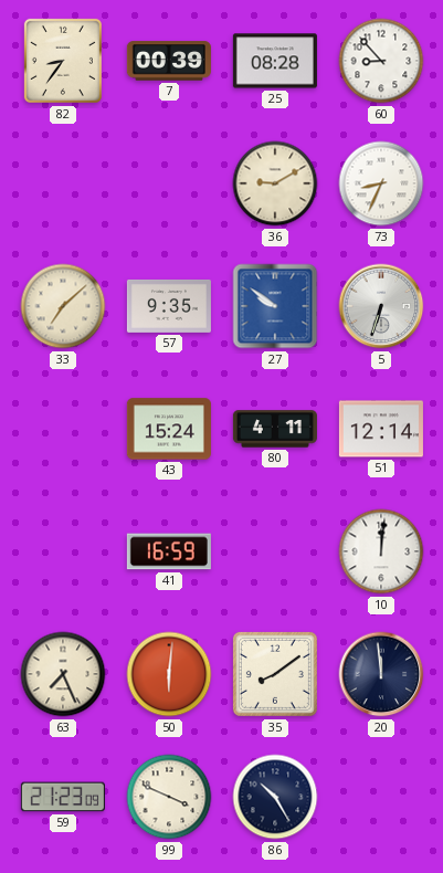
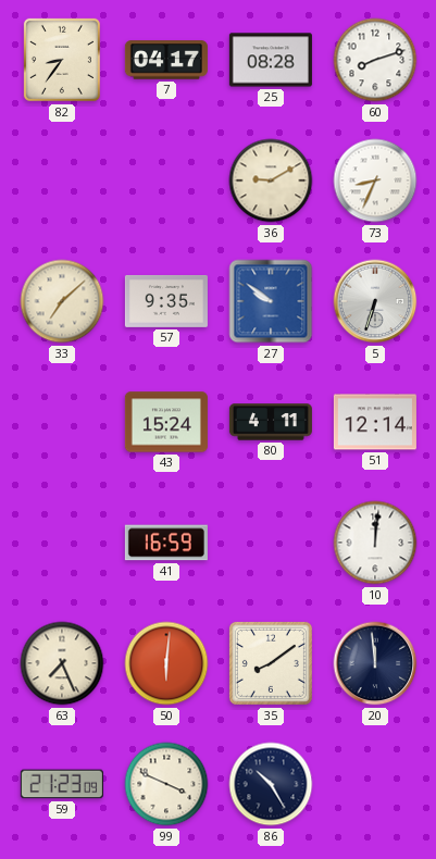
7: 00:39 -> 04:17 (166, 60)
60: 8:53 -> 8:12 (375, 60)
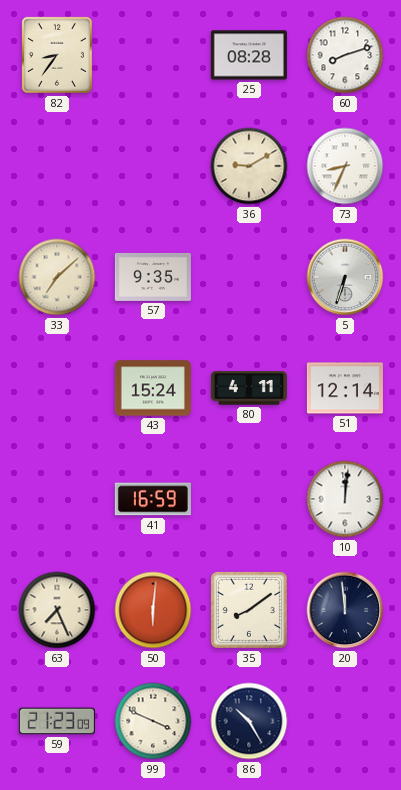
7: 04:17 -> none (166, 60)
27: 9:51 -> none (271, 301)
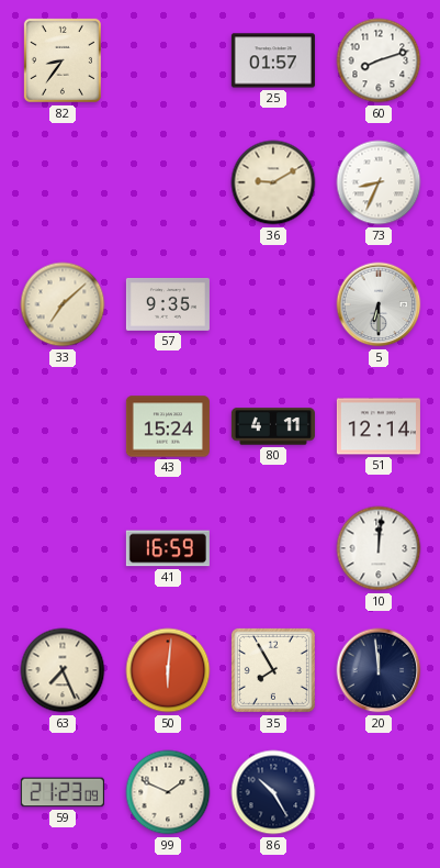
25: 08:28 -> 01:57 (273, 60)
5: 6:33 -> 6:30 (379, 304)
35: 8:09 -> 7:55 (273, 670)
99: 3:49 -> 1:49 (168, 792)
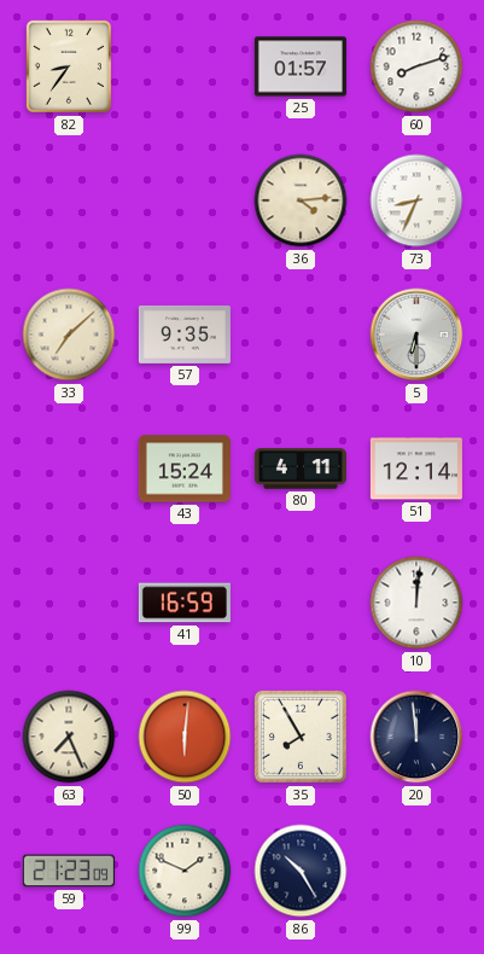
36: 9:10 -> 4:14 (301, 200)
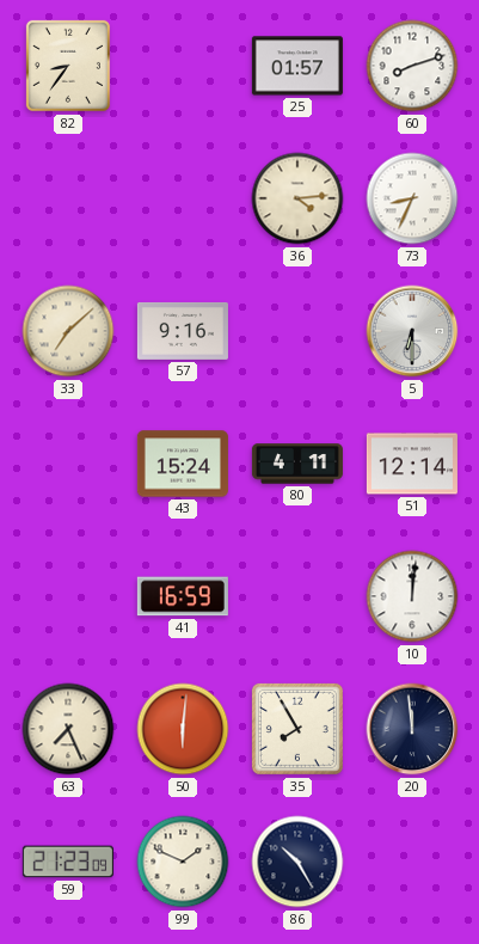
57: 9:35 -> 9:16 (183, 331)
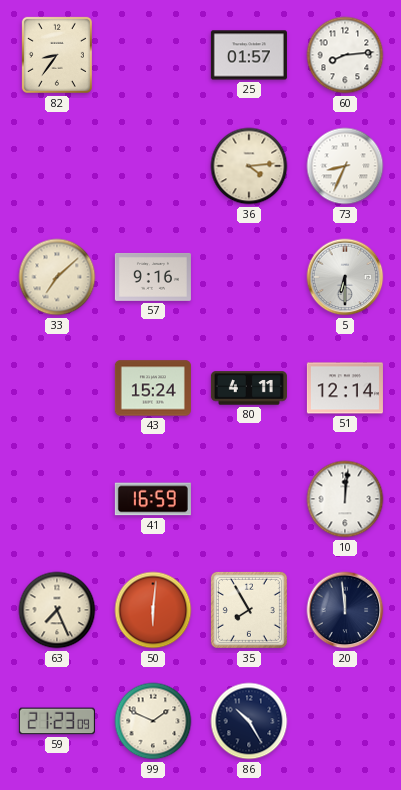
60: 8:12 -> 8:14 (345, 55)
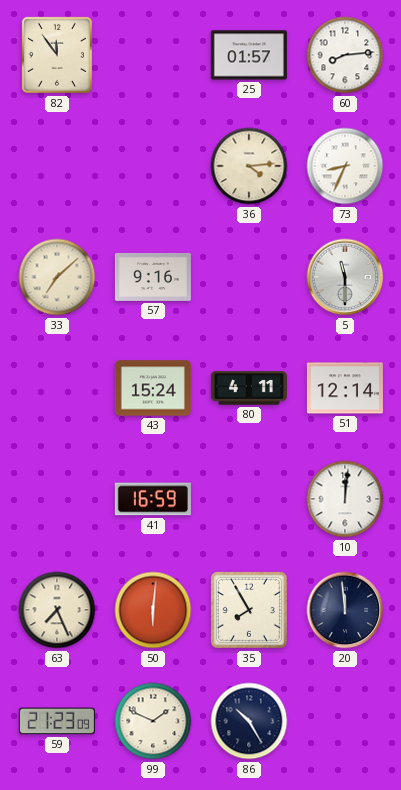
82: 8:36 -> 11:54 (57, 55)
5: 6:30 -> 11:30 (345, 277)
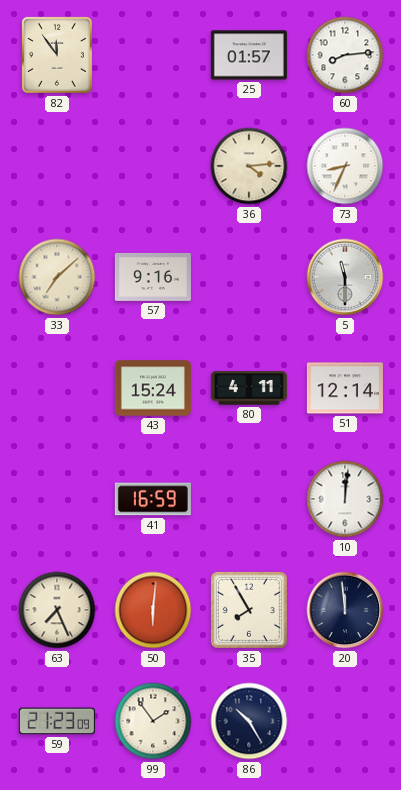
99: 1:49 -> 1:54 (153, 721)
